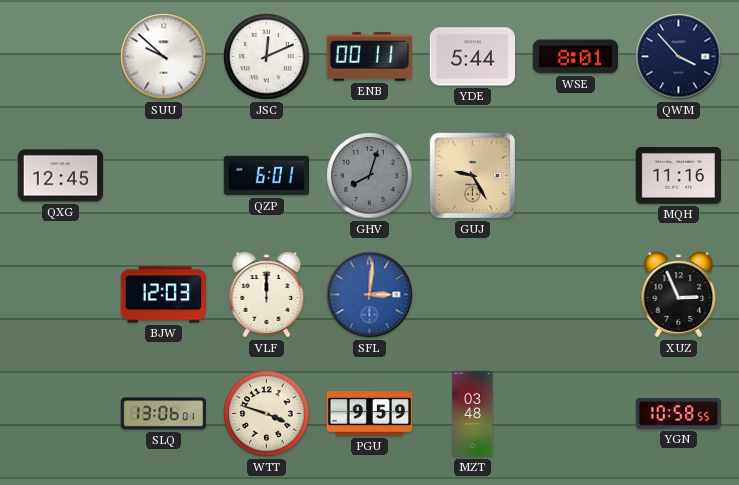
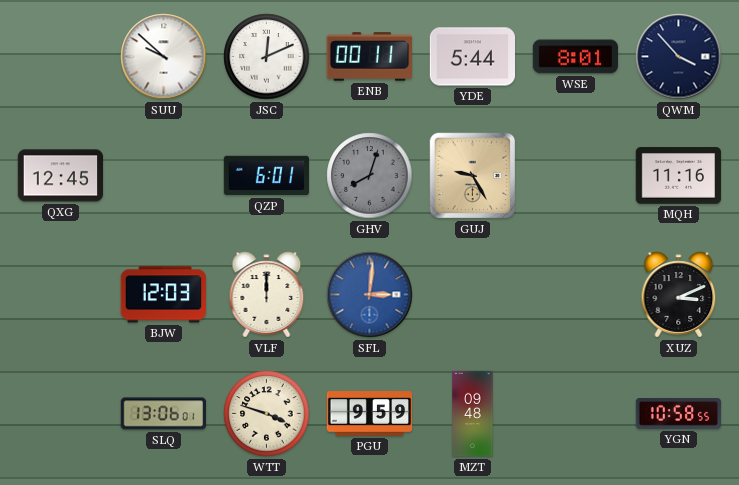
XUZ: 2:56 -> 3:11 (679, 295)
MZT: 03:48 -> 09:48 (473, 414)
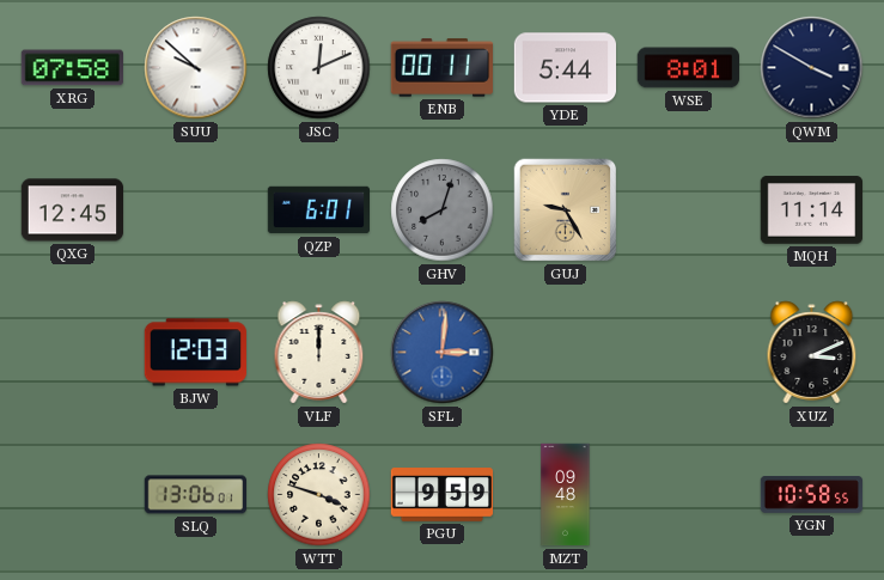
XRG: none -> 07:58 (72, 68)
QWM: 3:53 -> 3:50 (812, 68)
MQH: 11:16 -> 11:14 (811, 210)
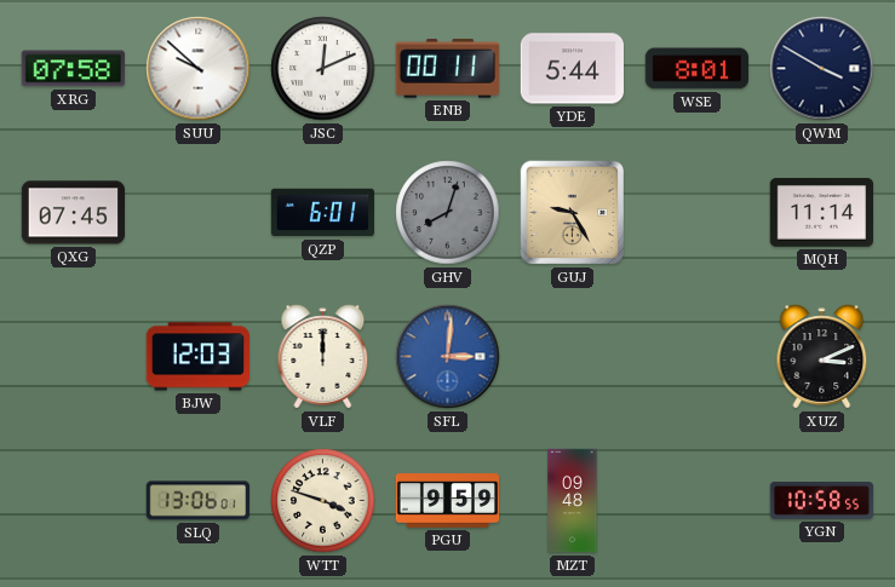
QXG: 12:45 -> 07:45 (74, 213)
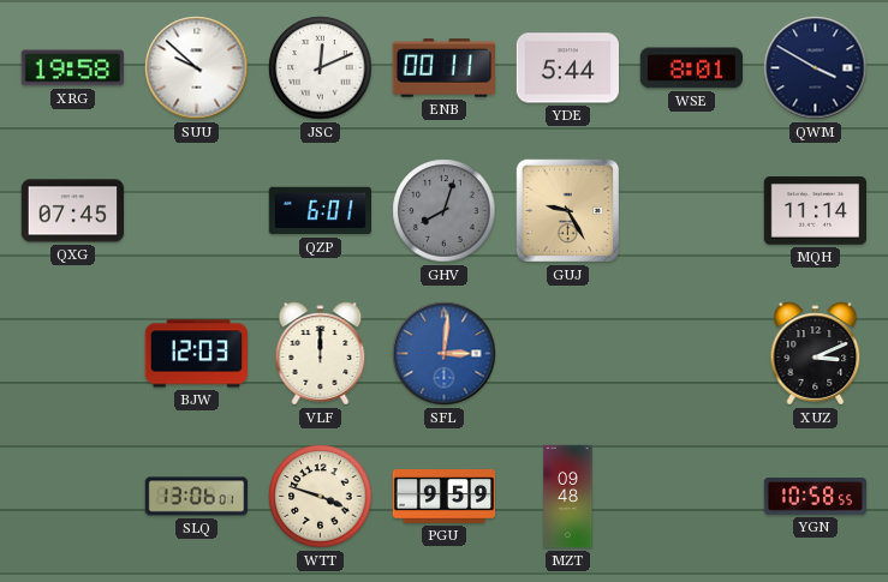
XRG: 07:58 -> 19:58 (72, 68)
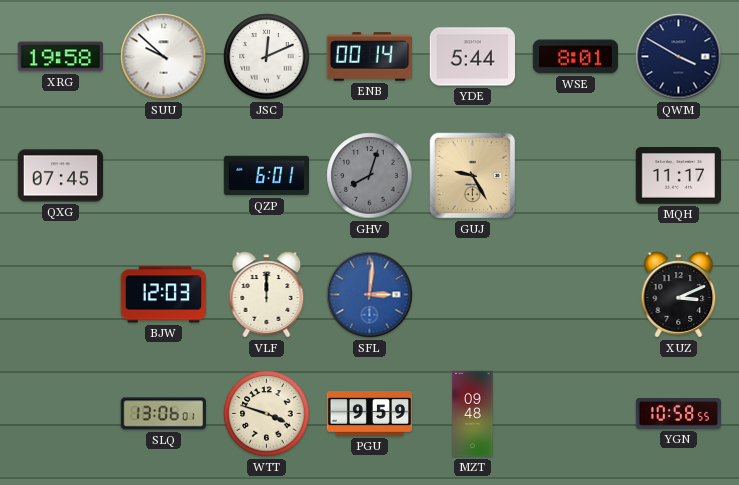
ENB: 00:11 -> 00:14 (369, 57)
MQH: 11:14 -> 11:17 (678, 176)
